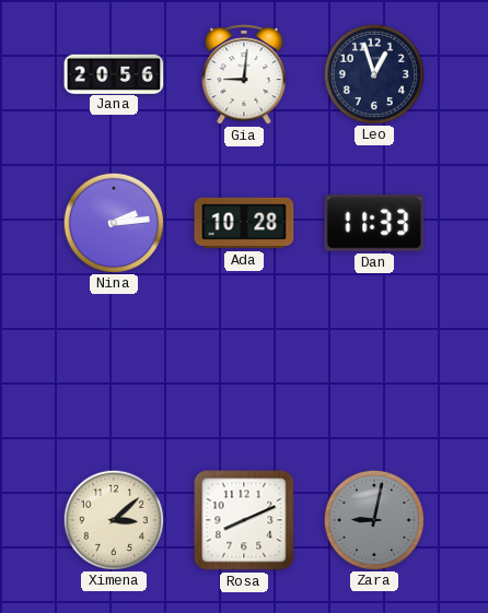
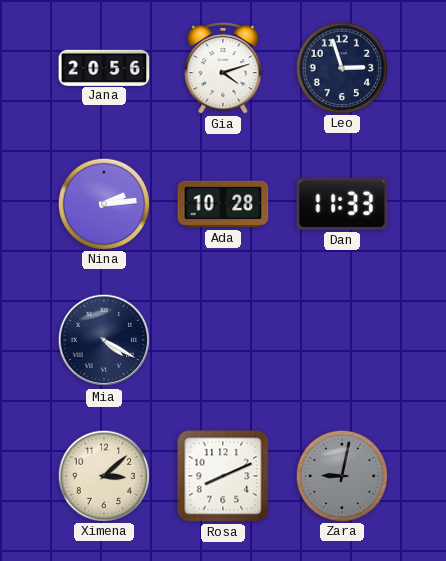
Gia: 9:01 -> 4:12 (223, 69)
Leo: 12:57 -> 2:57 (341, 67)
Mia: none -> 4:20 (104, 340)
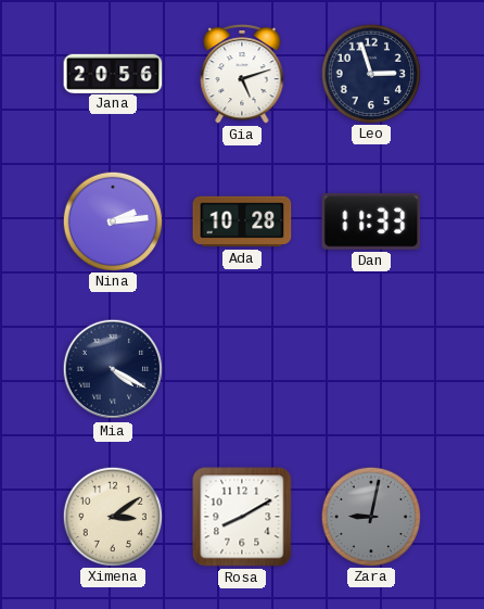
Gia: 4:12 -> 5:12 (242, 75)
Ximena: 3:08 -> 3:09 (112, 516)
Rosa: 8:11 -> 8:10 (242, 517)
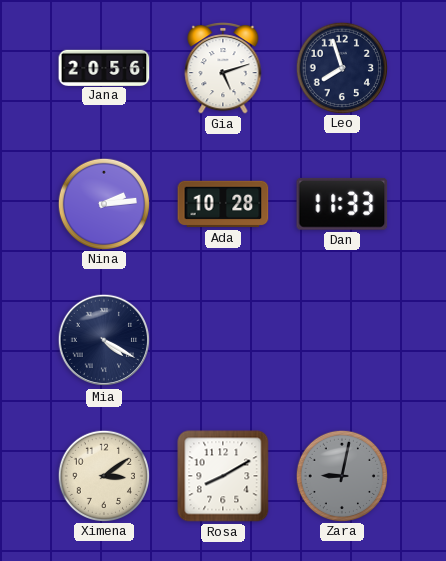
Leo: 2:57 -> 7:57 (341, 67)
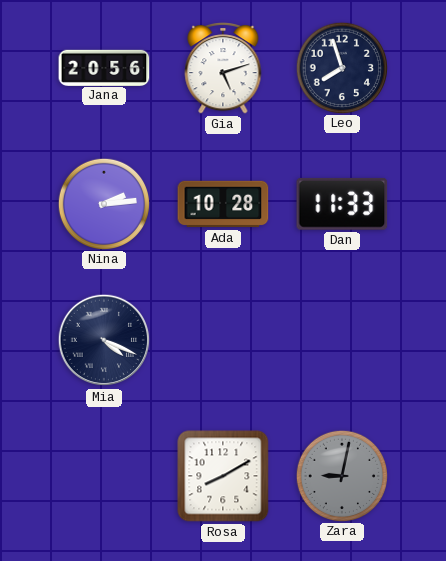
Mia: 4:20 -> 4:19 (104, 340)
Ximena: 3:09 -> none (103, 475)
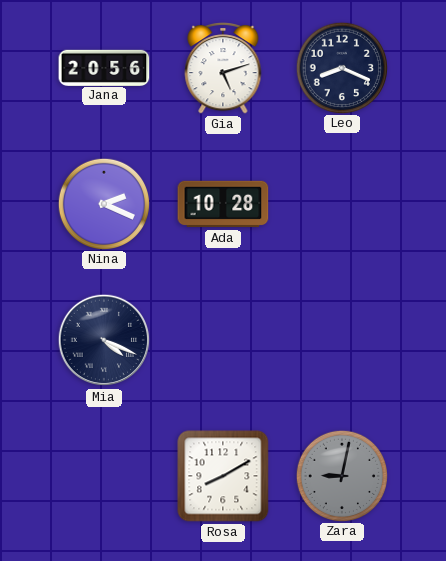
Leo: 7:57 -> 8:19 (341, 67)
Nina: 2:14 -> 2:19 (103, 203)
Dan: 11:33 -> none (342, 204)
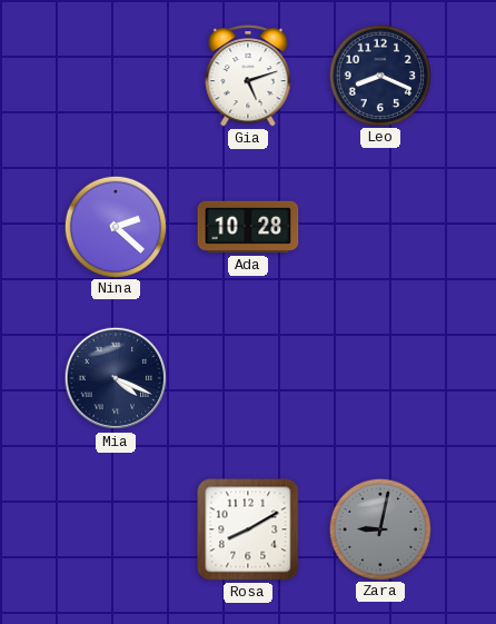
Jana: 20:56 -> none (104, 67)
Nina: 2:19 -> 2:22 (115, 226)
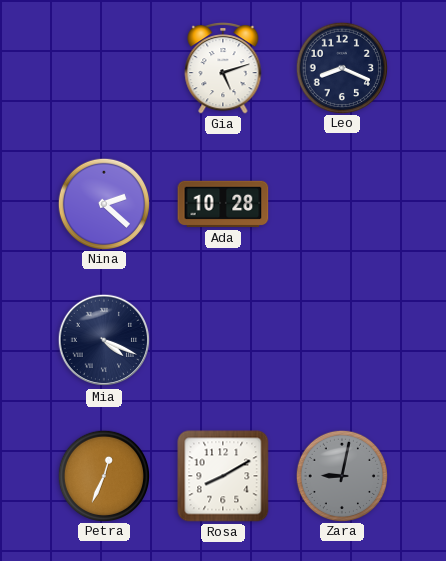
Petra: none -> 12:34 (103, 475)
